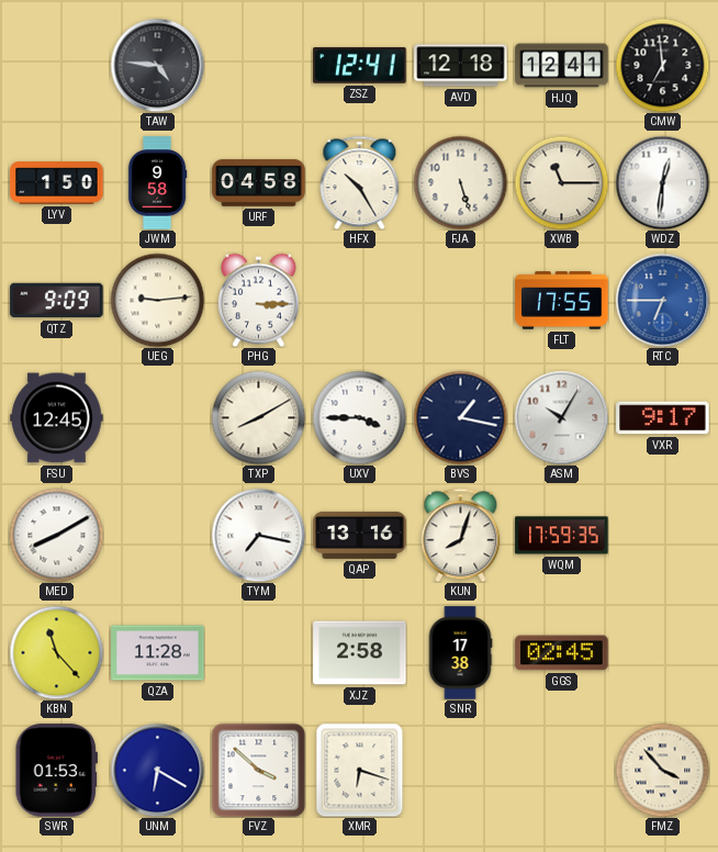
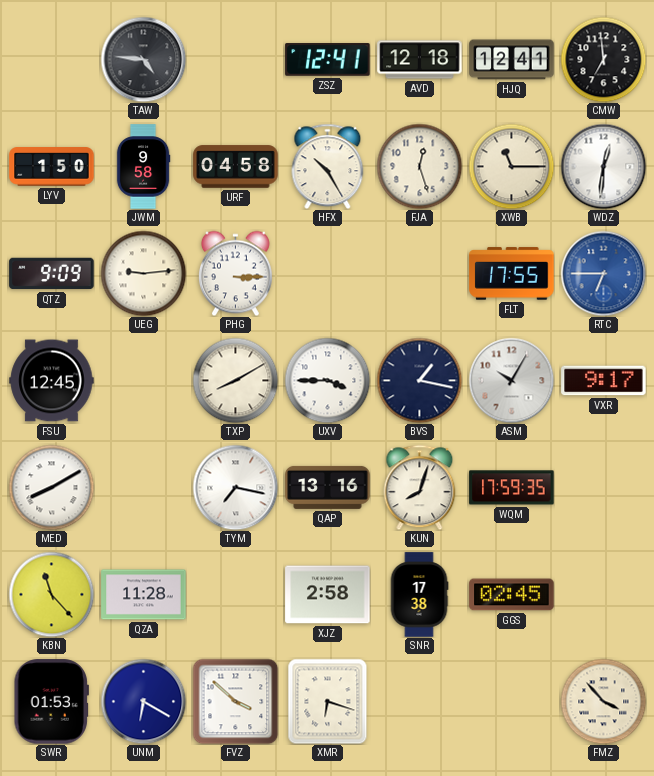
FJA: 5:27 -> 12:27 (419, 166)
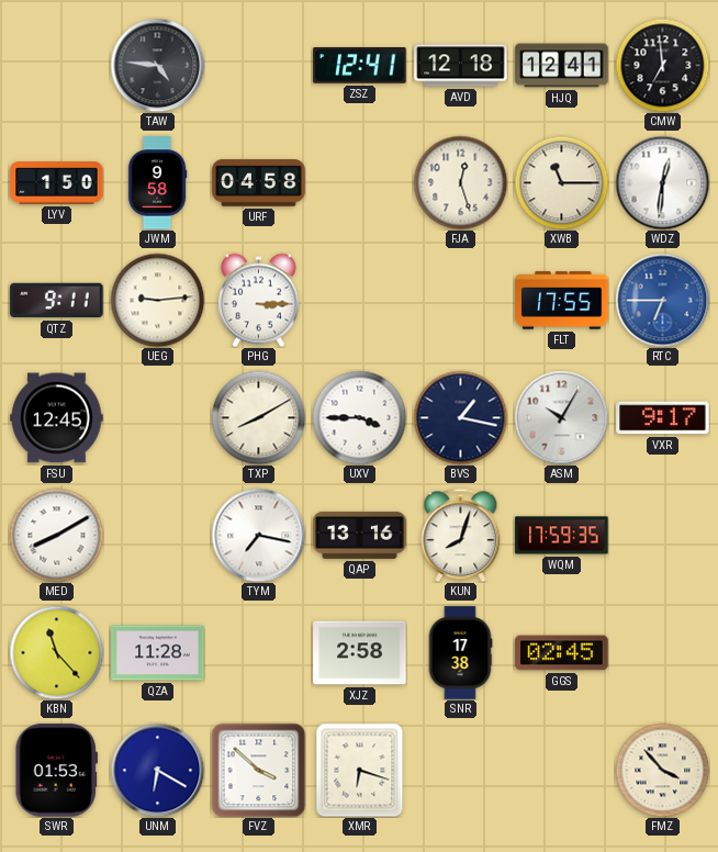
HFX: 10:25 -> none (328, 166)
QTZ: 9:09 -> 9:11 (57, 301)
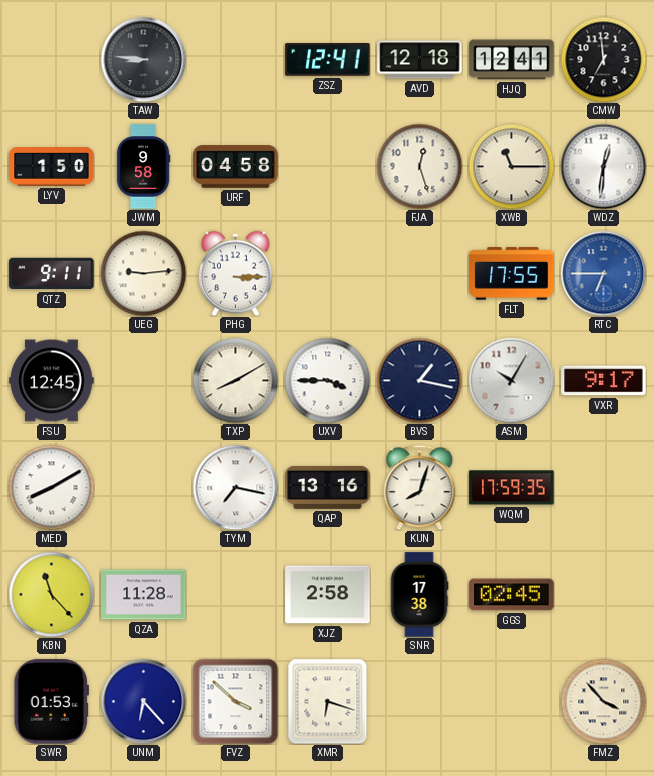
TAW: 4:46 -> 8:46 (143, 59)
UNM: 6:20 -> 6:23 (143, 701)
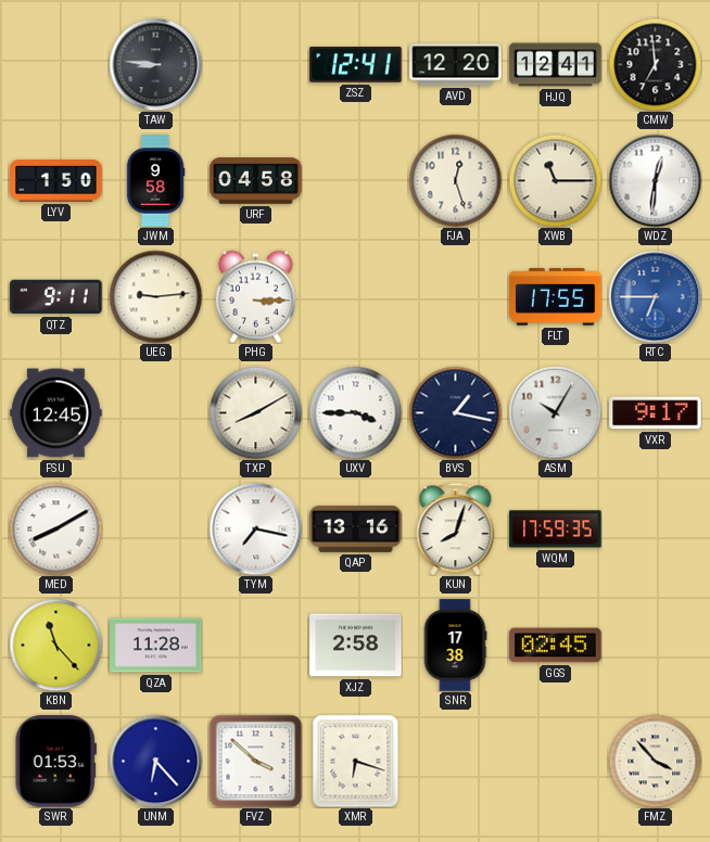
AVD: 12:18 -> 12:20 (456, 65)
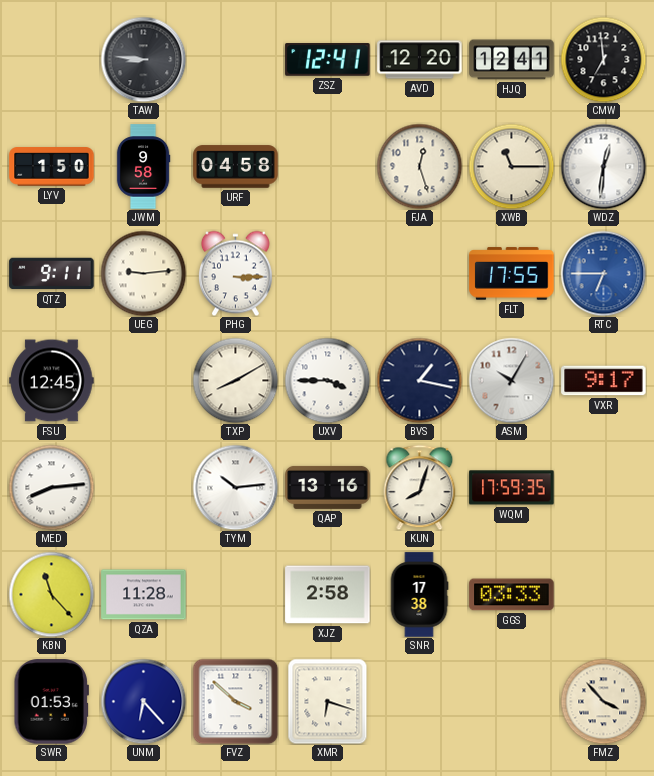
MED: 8:10 -> 8:14 (51, 487)
TYM: 7:17 -> 10:14 (235, 487)
GGS: 02:45 -> 03:33 (512, 595)
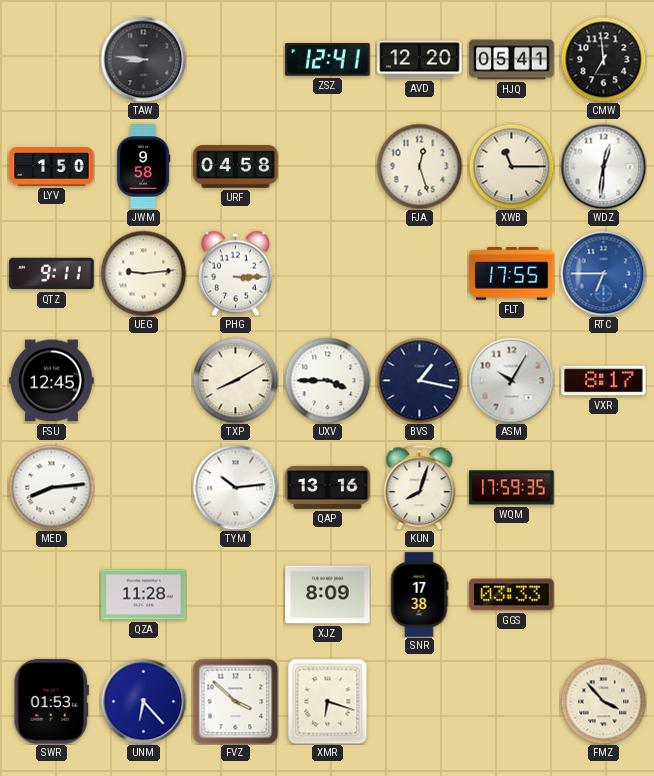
HJQ: 12:41 -> 05:41 (512, 60)
VXR: 9:17 -> 8:17 (604, 381)
KBN: 11:23 -> none (51, 594)
XJZ: 2:58 -> 8:09 (328, 595)
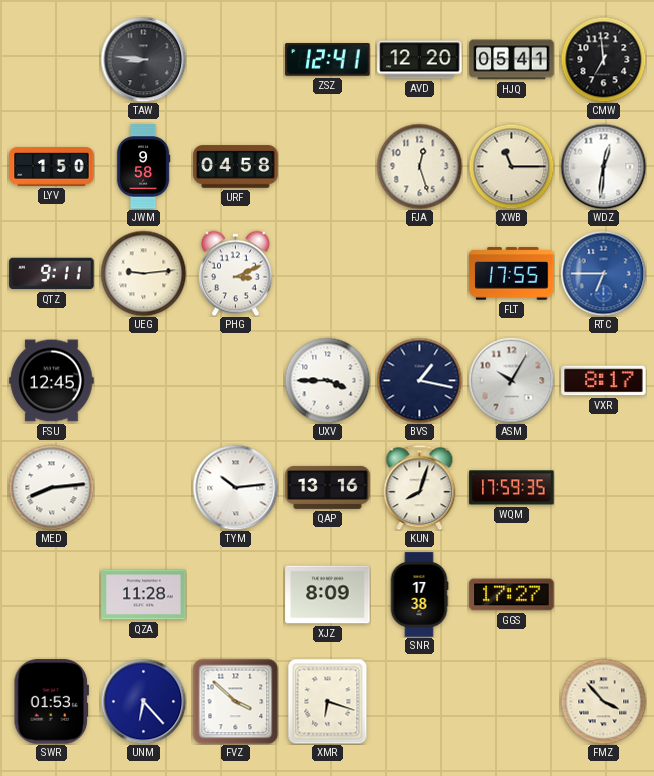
PHG: 3:15 -> 3:11 (235, 273)
TXP: 8:10 -> none (235, 380)
GGS: 03:33 -> 17:27 (512, 595)
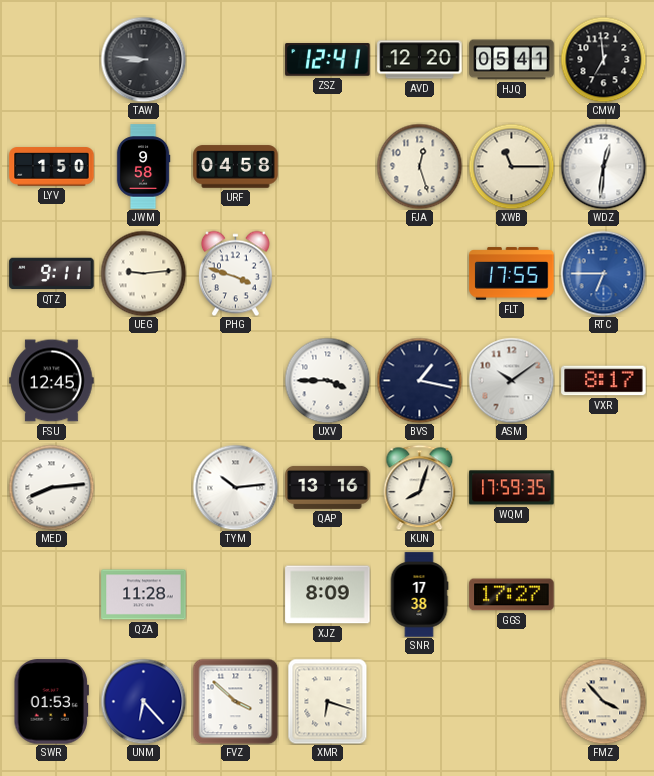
PHG: 3:11 -> 3:48 (235, 273)
ASM: 10:05 -> 10:09 (511, 380)
